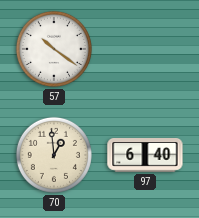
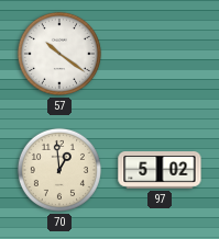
97: 6:40 -> 5:02 (160, 170)
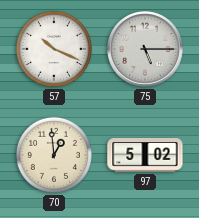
57: 10:21 -> 10:19 (54, 49)
75: none -> 5:15 (145, 49)
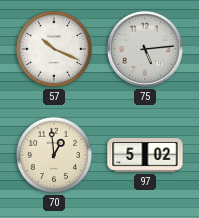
75: 5:15 -> 5:14 (145, 49)
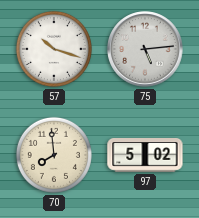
57: 10:19 -> 10:18 (54, 49)
70: 12:59 -> 7:59 (54, 155)
